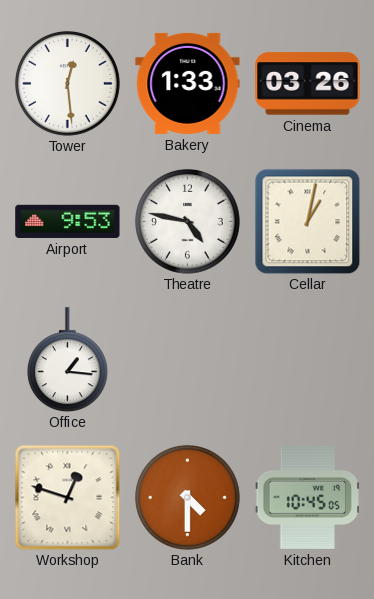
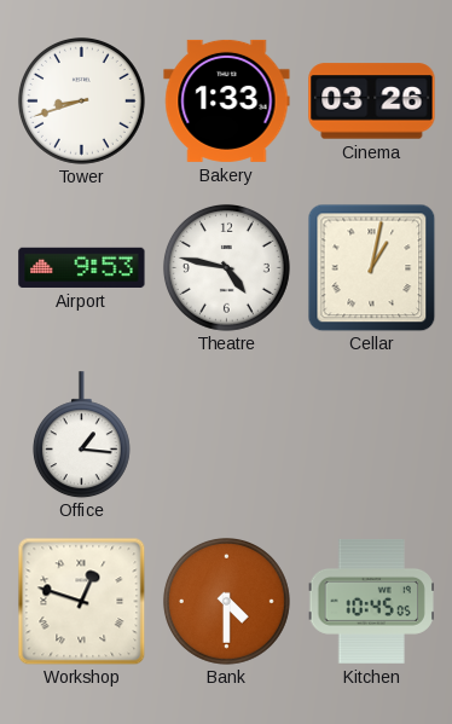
Tower: 12:29 -> 8:42 (81, 100)
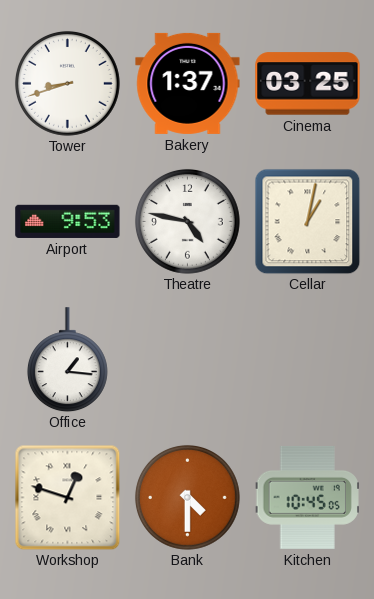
Bakery: 1:33 -> 1:37 (188, 83)
Cinema: 03:26 -> 03:25 (308, 84)
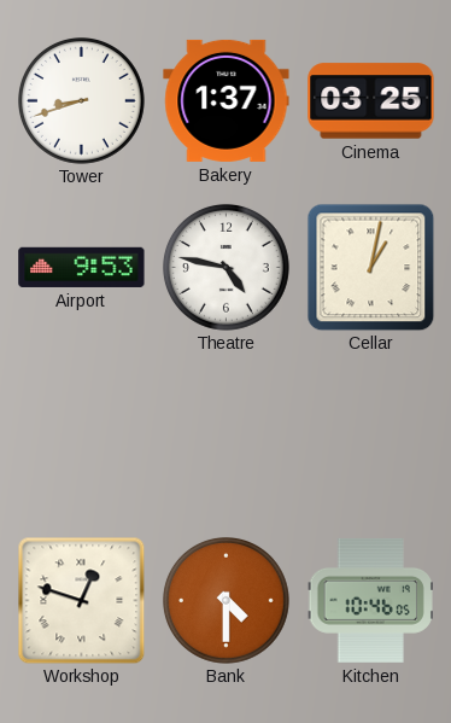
Office: 1:16 -> none (67, 360)
Kitchen: 10:45 -> 10:46 (370, 600)
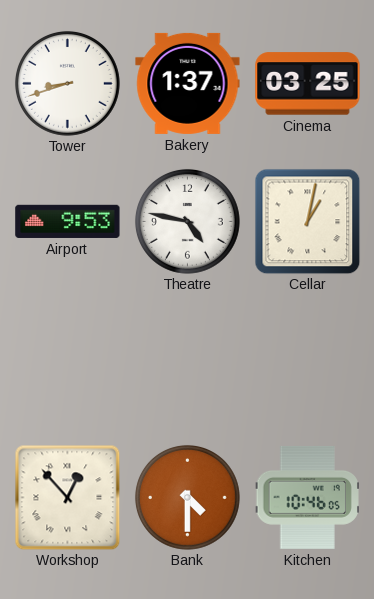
Workshop: 12:48 -> 12:53 (67, 497)
